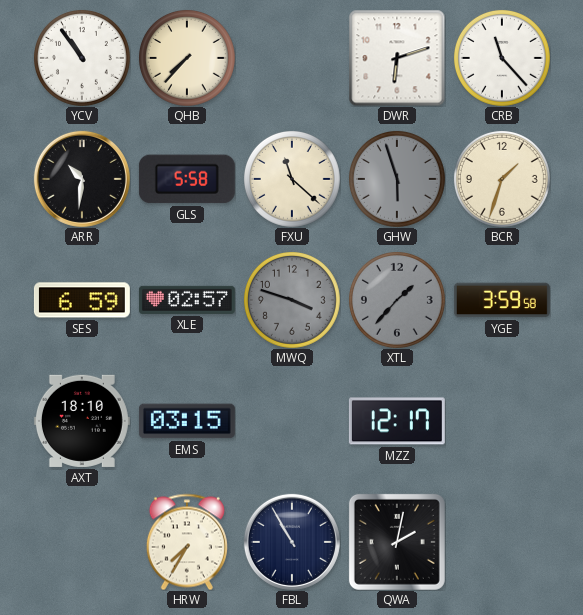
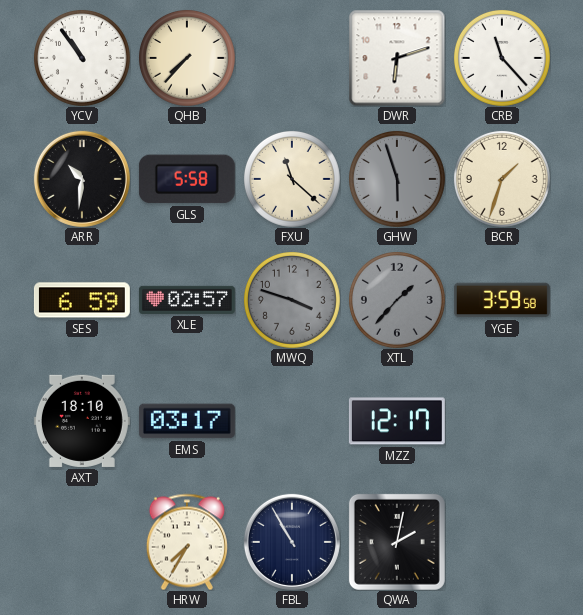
EMS: 03:15 -> 03:17 (187, 421)
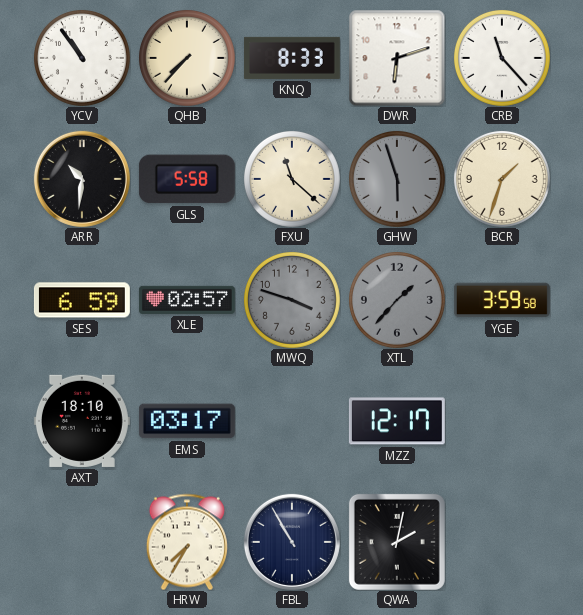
KNQ: none -> 8:33 (292, 58)
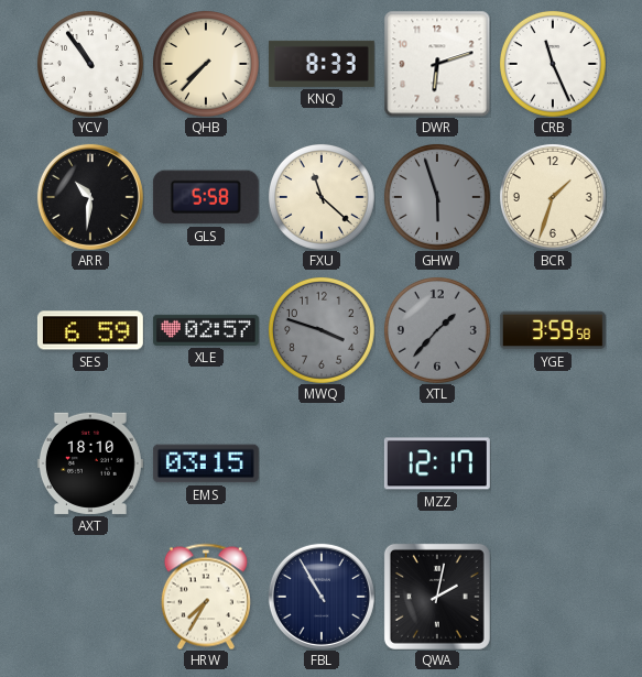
CRB: 11:23 -> 11:26 (553, 64)
EMS: 03:17 -> 03:15 (206, 463)
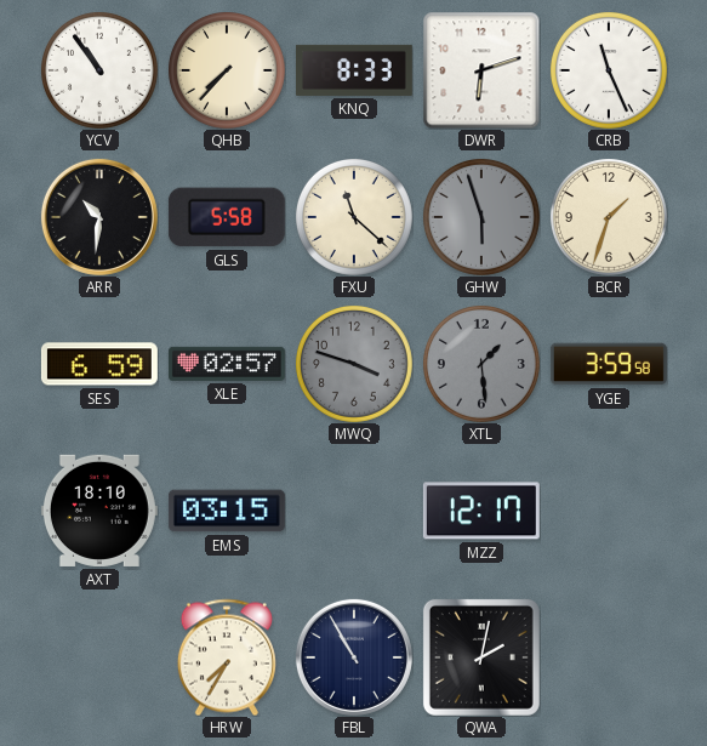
XTL: 1:37 -> 1:29 (481, 364)
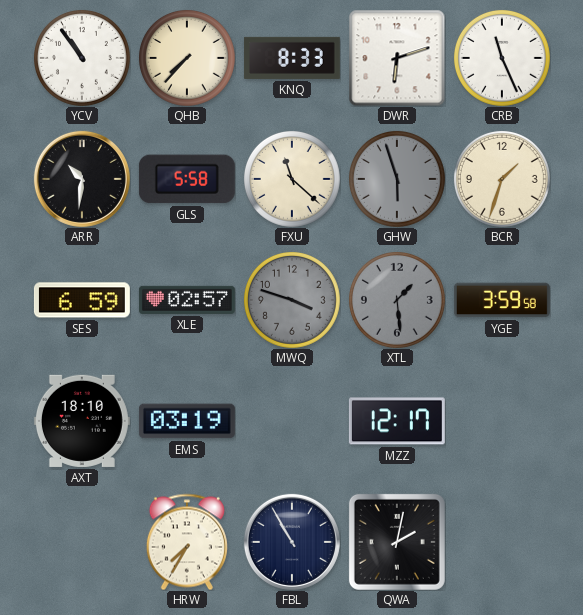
EMS: 03:15 -> 03:19 (187, 421)
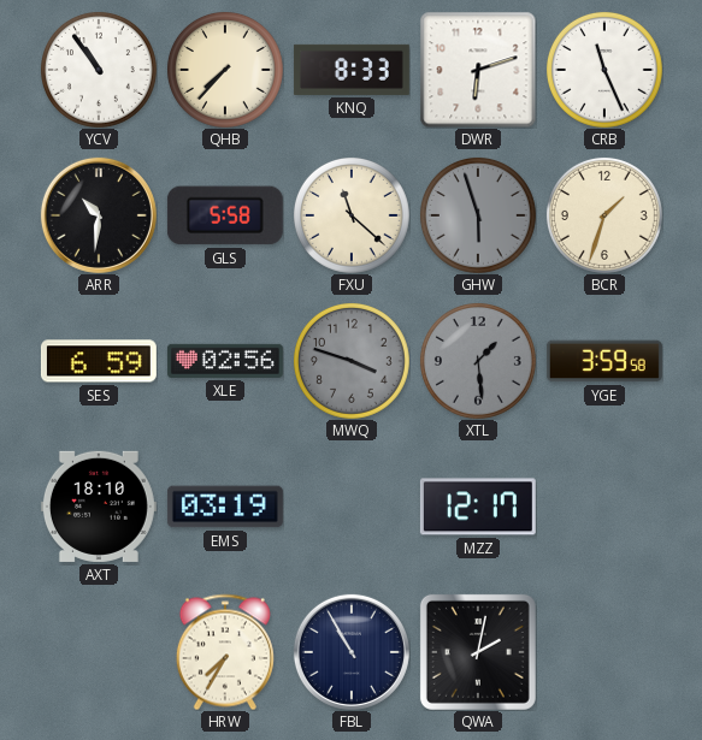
XLE: 02:57 -> 02:56 (225, 361)
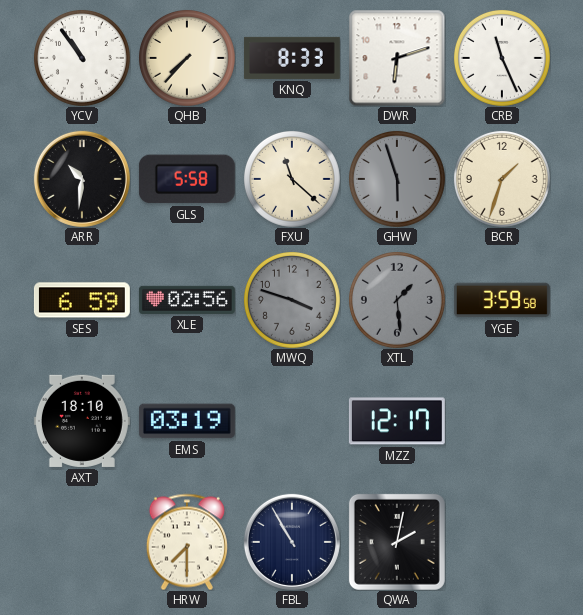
HRW: 7:35 -> 7:30 (187, 542)
